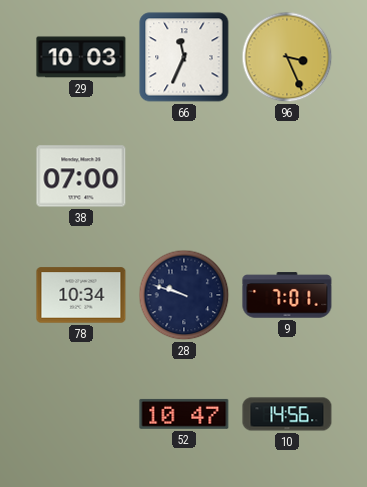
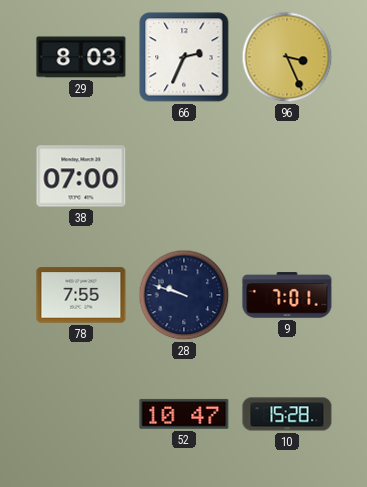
29: 10:03 -> 8:03 (81, 57)
66: 11:34 -> 2:34 (184, 57)
78: 10:34 -> 7:55 (81, 295)
10: 14:56 -> 15:28 (287, 414)
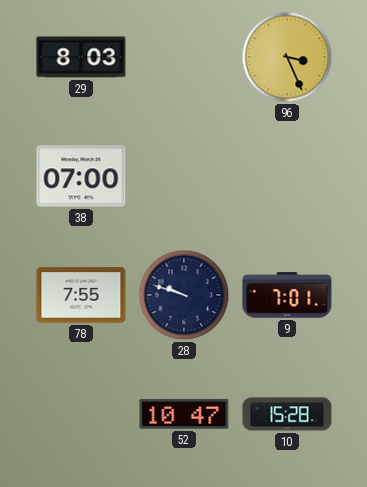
66: 2:34 -> none (184, 57)
